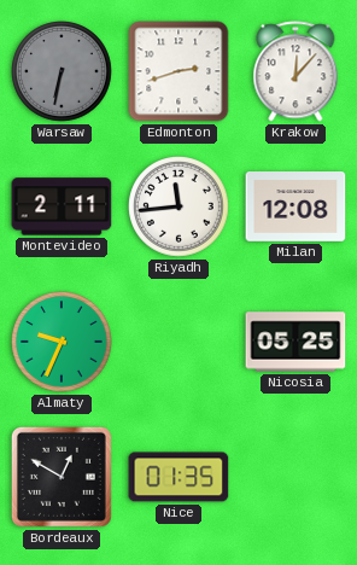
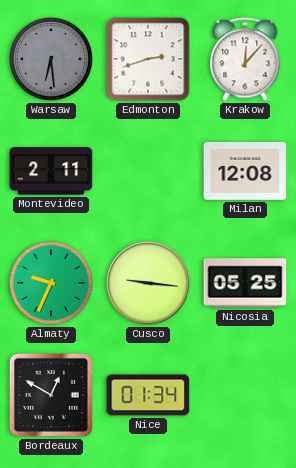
Warsaw: 6:32 -> 6:29 (51, 59)
Riyadh: 11:44 -> none (178, 206)
Cusco: none -> 9:16 (148, 283)
Nice: 01:35 -> 01:34 (148, 395)
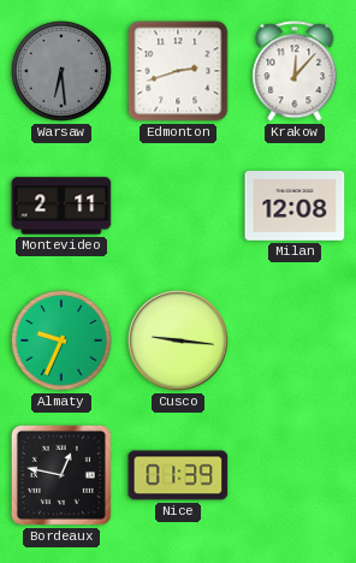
Nicosia: 05:25 -> none (245, 283)
Bordeaux: 12:50 -> 12:47 (61, 475)
Nice: 01:34 -> 01:39 (178, 475)
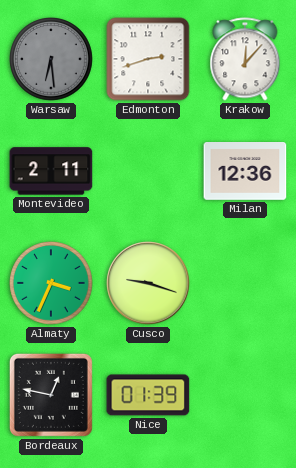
Milan: 12:08 -> 12:36 (245, 172)
Almaty: 9:34 -> 3:34 (51, 283)
Cusco: 9:16 -> 9:18 (148, 283)
